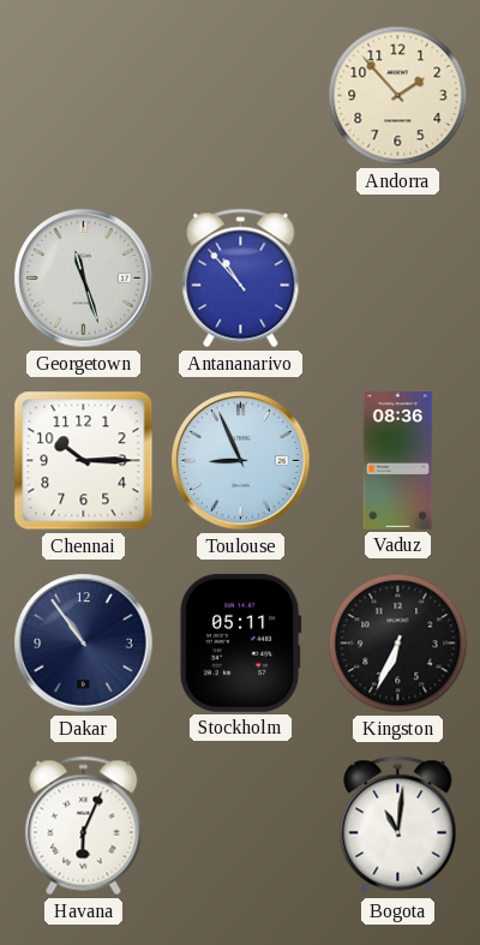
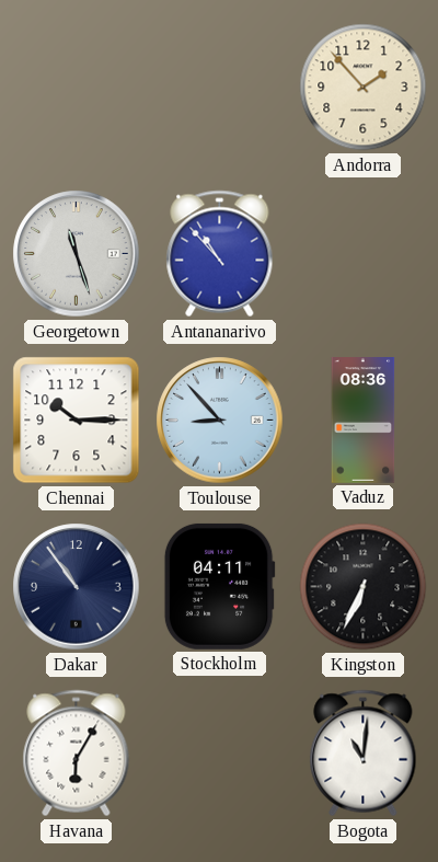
Toulouse: 8:56 -> 8:53 (220, 421)
Stockholm: 05:11 -> 04:11 (219, 586)
Havana: 6:04 -> 6:05 (77, 754)
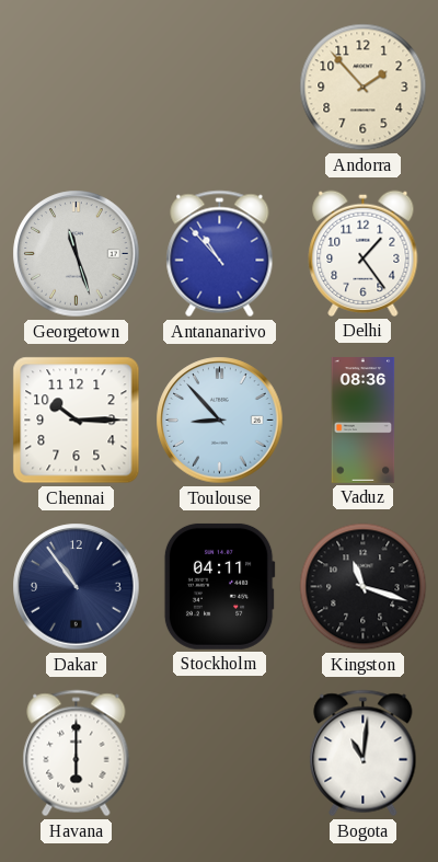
Delhi: none -> 1:24 (364, 253)
Kingston: 6:34 -> 11:18 (364, 587)
Havana: 6:05 -> 6:00 (77, 754)
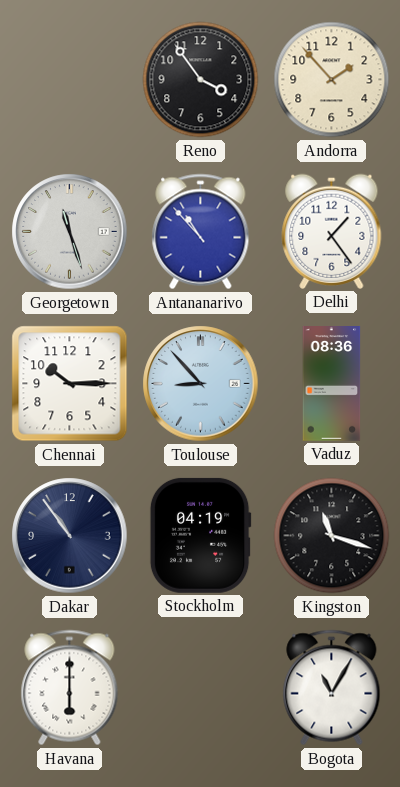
Reno: none -> 3:54 (201, 80)
Stockholm: 04:11 -> 04:19 (200, 535)
Bogota: 11:01 -> 11:05 (332, 688)
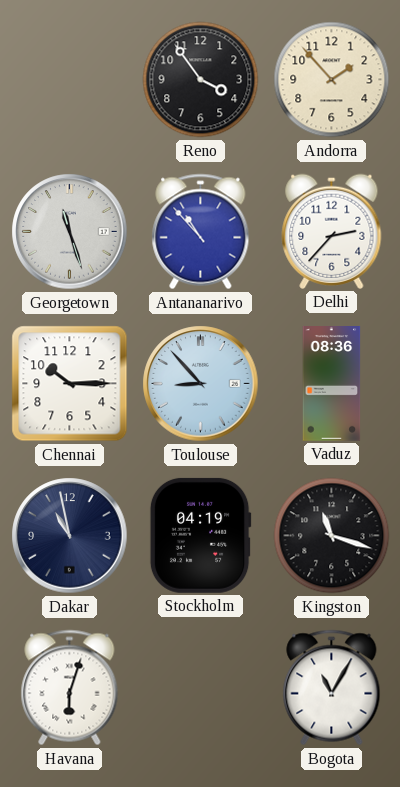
Delhi: 1:24 -> 2:37 (332, 231)
Dakar: 10:54 -> 10:58 (70, 536)
Havana: 6:00 -> 6:03 (70, 688)
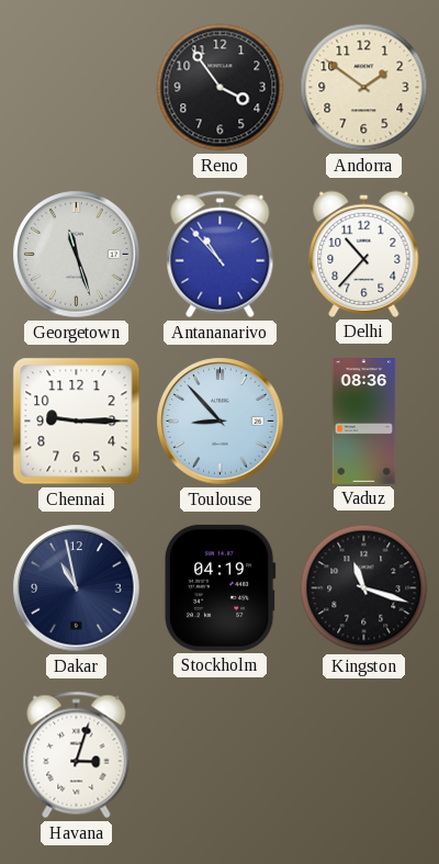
Andorra: 1:53 -> 1:51 (364, 88)
Delhi: 2:37 -> 10:37 (364, 254)
Chennai: 10:15 -> 9:15 (77, 422)
Havana: 6:03 -> 3:03 (77, 755)
Bogota: 11:05 -> none (332, 688)
